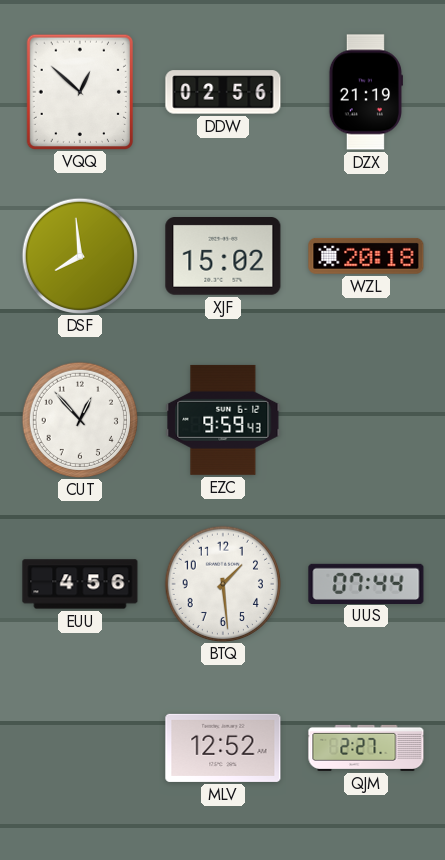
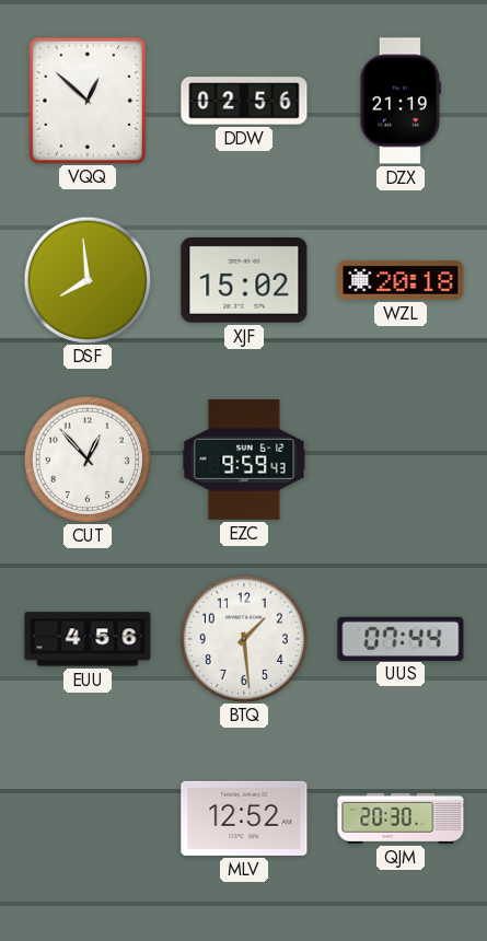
QJM: 2:27 -> 20:30 (401, 818)
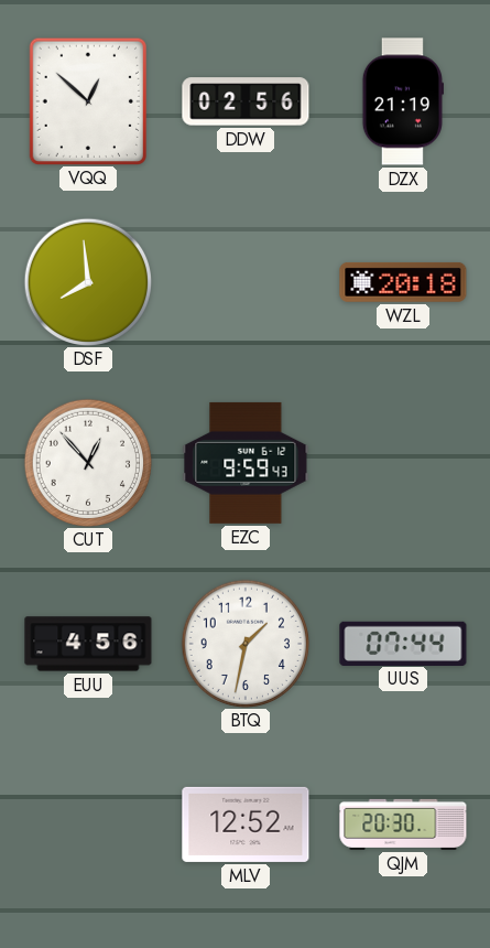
XJF: 15:02 -> none (244, 281)
BTQ: 1:29 -> 1:32 (244, 643)
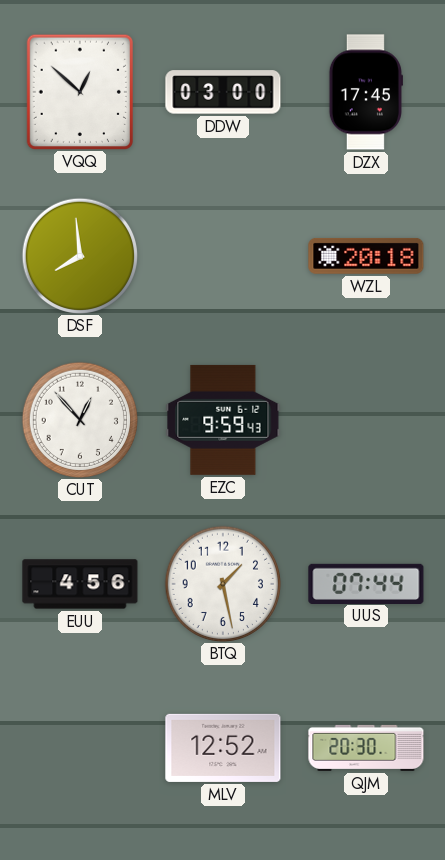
DDW: 02:56 -> 03:00 (223, 92)
DZX: 21:19 -> 17:45 (366, 92)
BTQ: 1:32 -> 1:28 (222, 583)
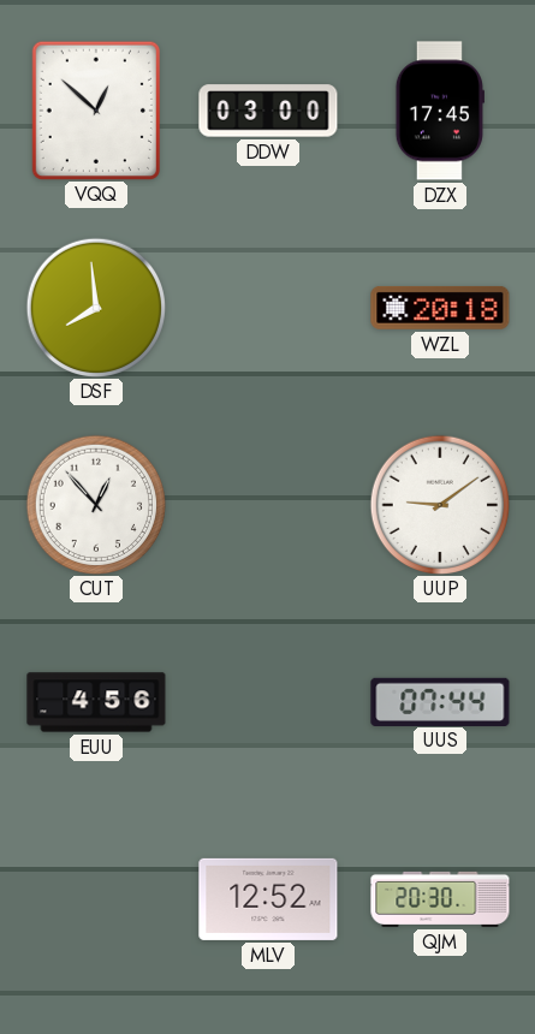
EZC: 9:59 -> none (223, 420)
UUP: none -> 9:09 (439, 504)
BTQ: 1:28 -> none (222, 583)
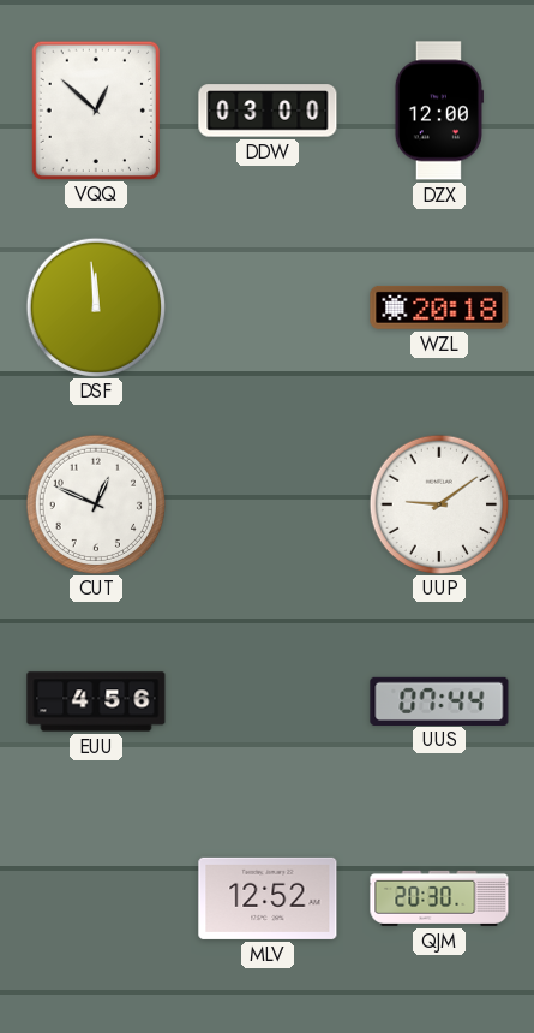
DZX: 17:45 -> 12:00 (439, 111)
DSF: 7:59 -> 11:59 (95, 306)
CUT: 12:53 -> 12:49 (95, 503)
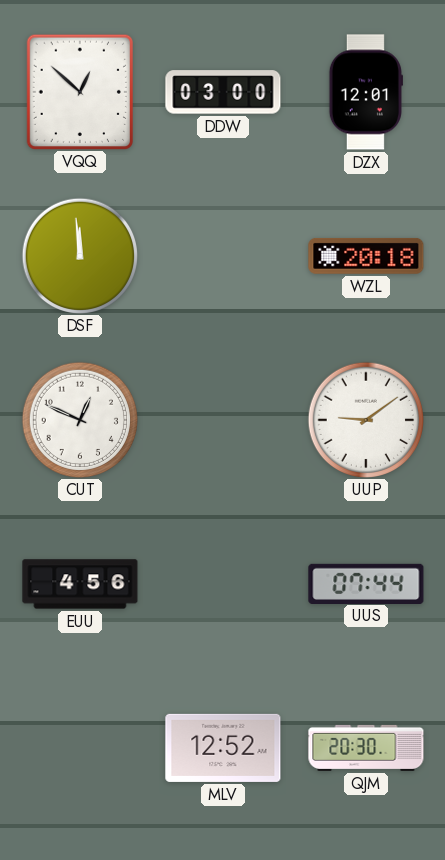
DZX: 12:00 -> 12:01 (366, 92)
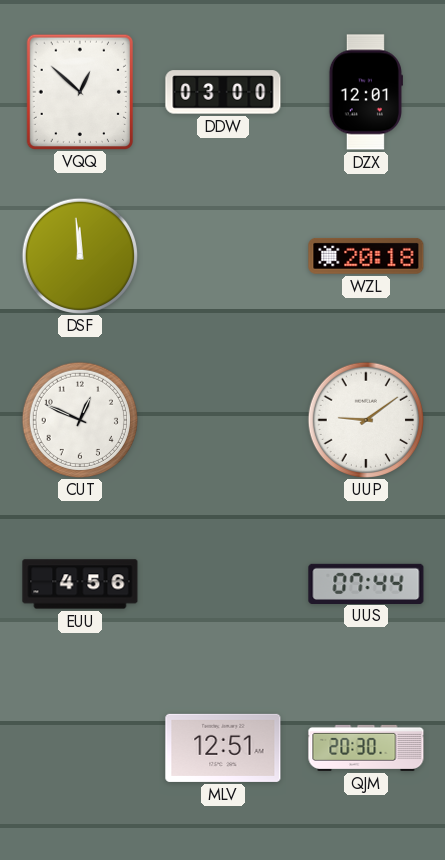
MLV: 12:52 -> 12:51 (223, 748)
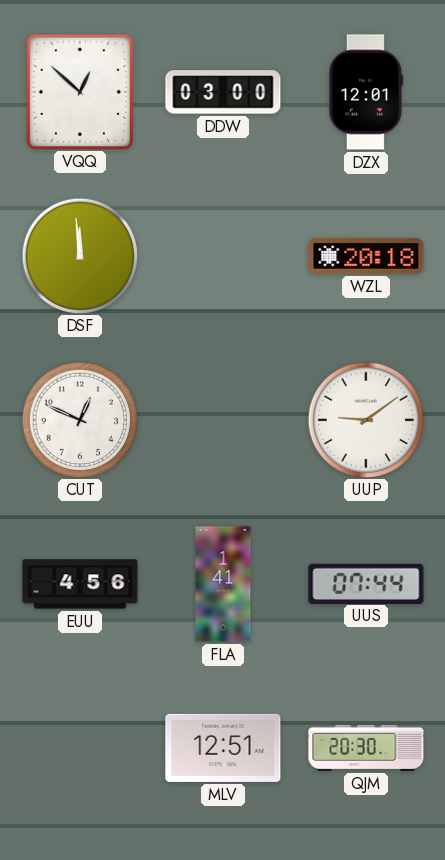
FLA: none -> 1:41 (223, 584)
